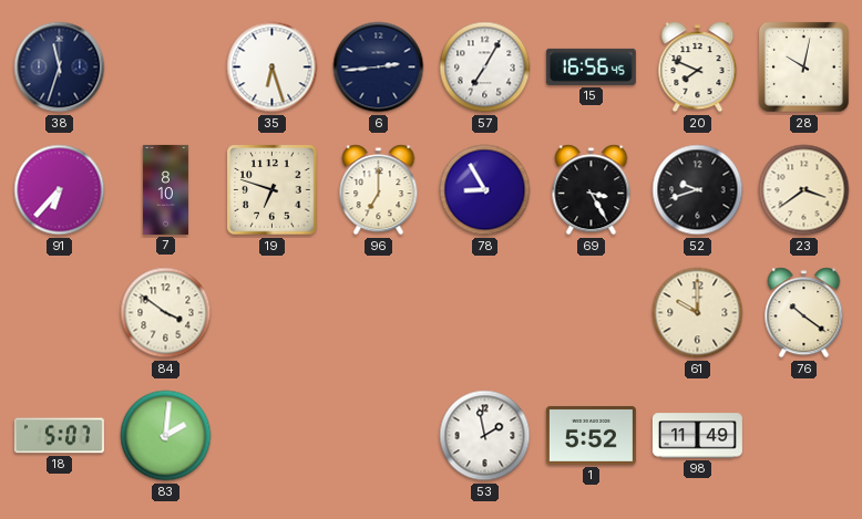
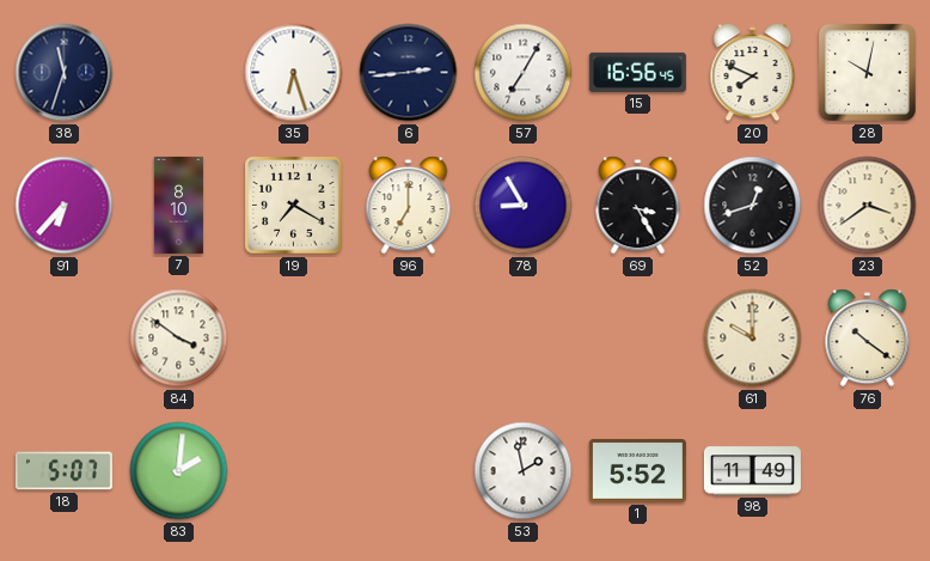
19: 6:48 -> 7:20 (294, 206)
52: 9:42 -> 12:42 (753, 206)
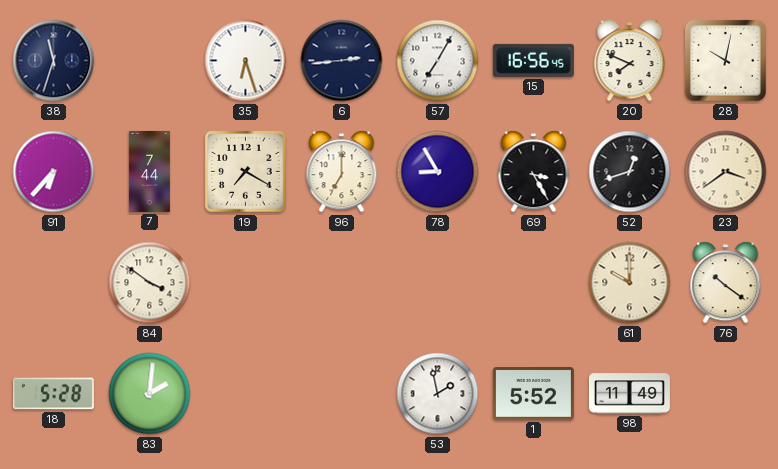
7: 8:10 -> 7:44 (149, 171)
18: 5:07 -> 5:28 (53, 394)
